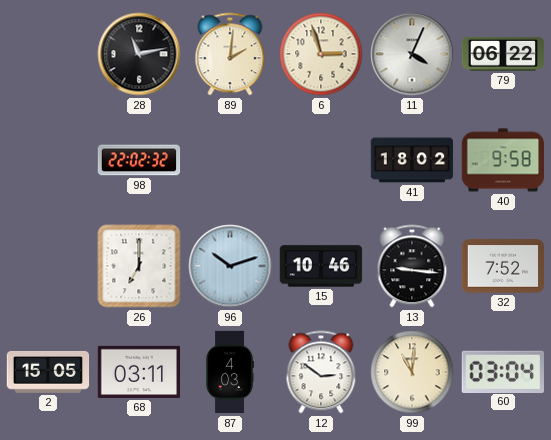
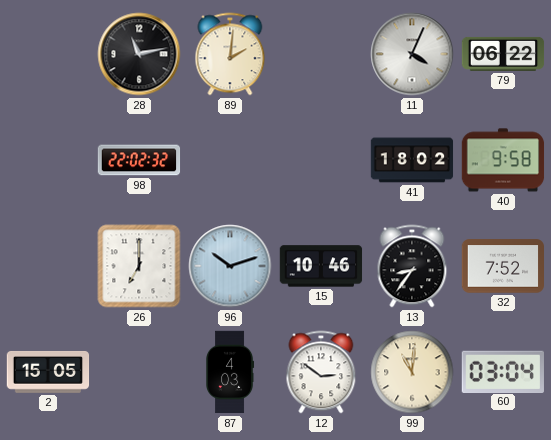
6: 2:57 -> none (321, 54)
13: 9:16 -> 8:36 (412, 266)
68: 03:11 -> none (139, 372)
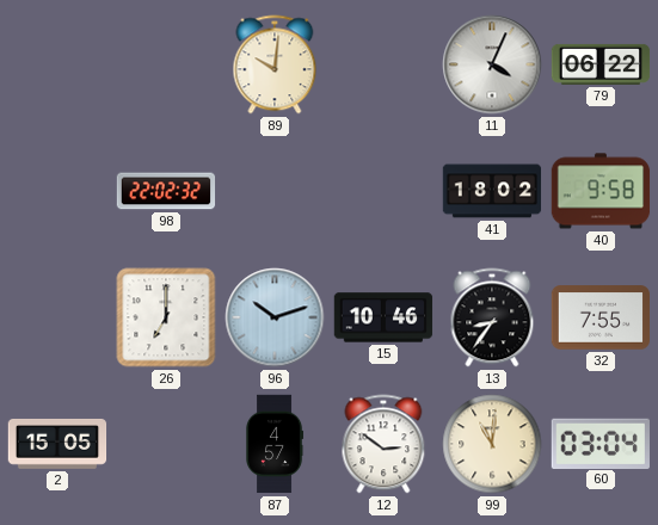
28: 11:13 -> none (139, 54)
89: 2:01 -> 10:01 (275, 64)
32: 7:52 -> 7:55 (601, 317)
87: 4:03 -> 4:57 (276, 444)
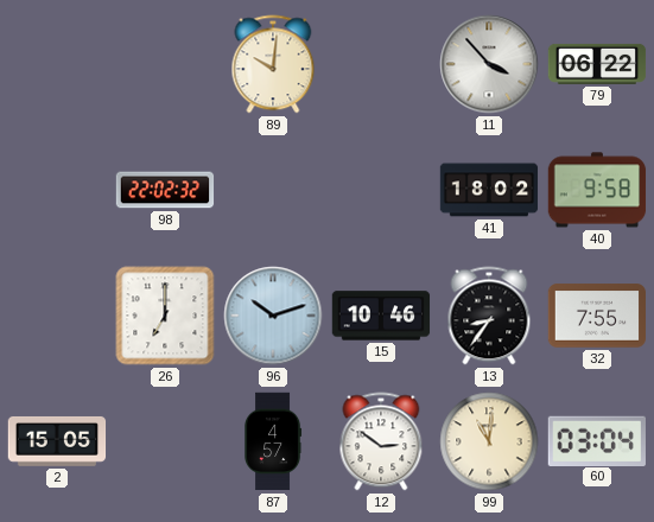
11: 4:04 -> 3:53 (489, 64)
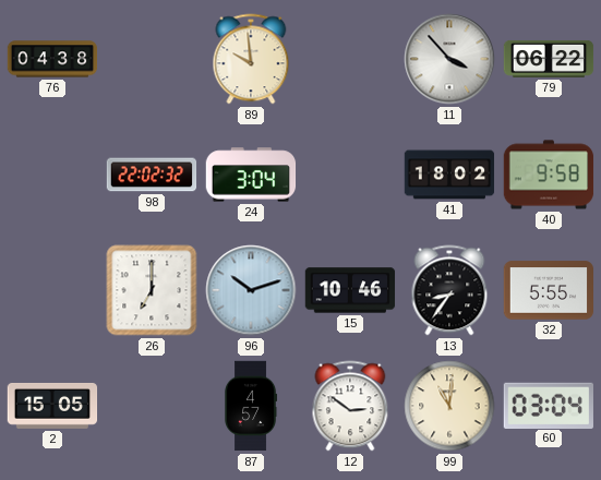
76: none -> 04:38 (52, 59)
89: 10:01 -> 9:59 (251, 59)
24: none -> 3:04 (251, 175)
32: 7:55 -> 5:55 (549, 290)
